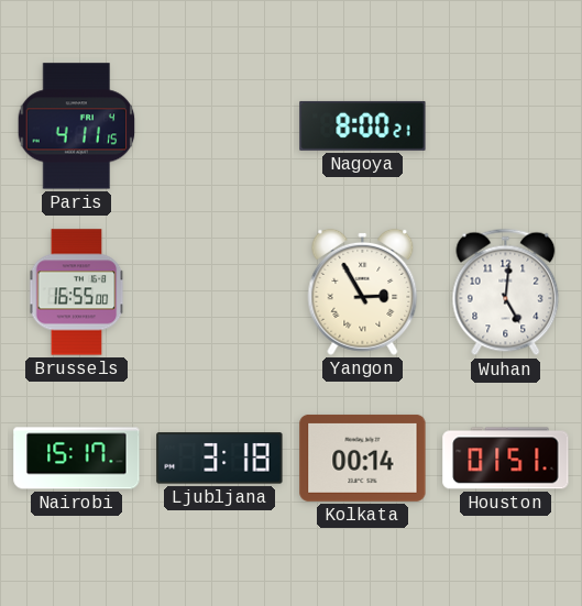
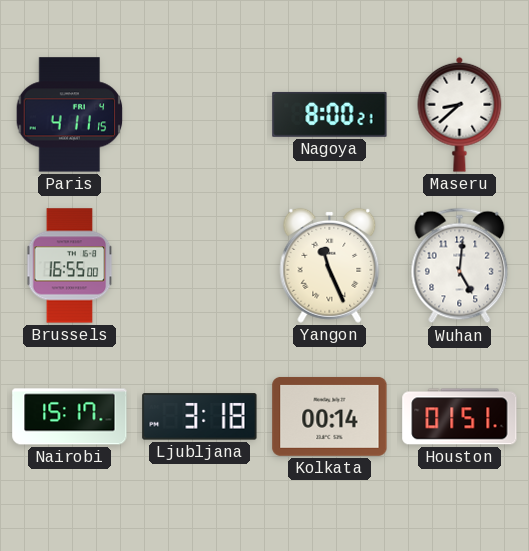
Maseru: none -> 8:38 (460, 114)
Yangon: 2:55 -> 11:26 (330, 265)
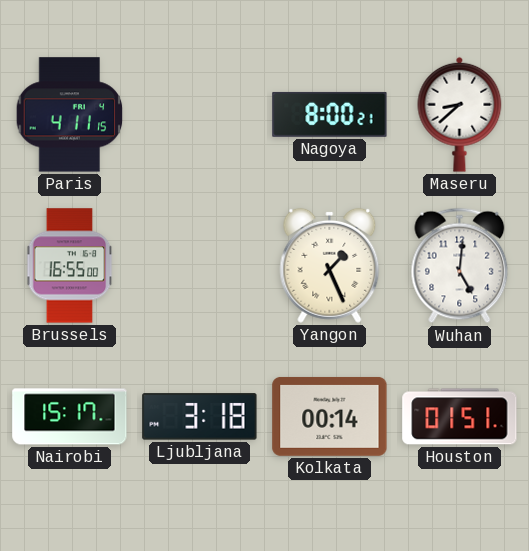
Yangon: 11:26 -> 1:26 (330, 265)
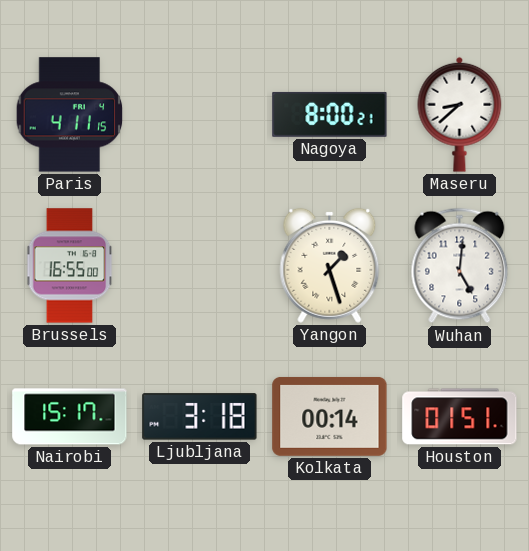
Yangon: 1:26 -> 1:27 (330, 265)
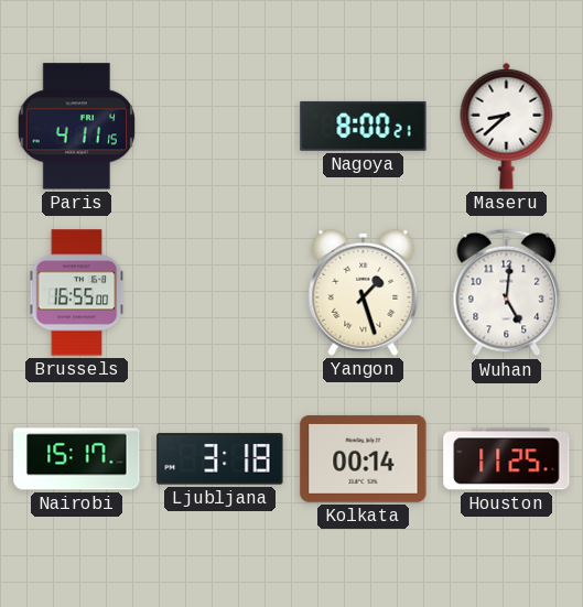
Houston: 01:51 -> 11:25 (507, 459)
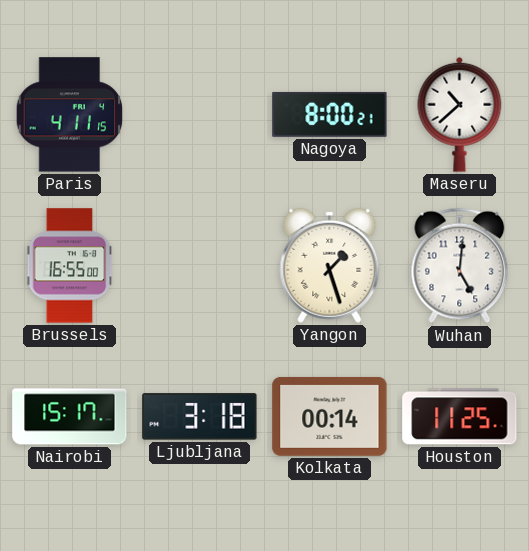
Maseru: 8:38 -> 10:38 (460, 114)
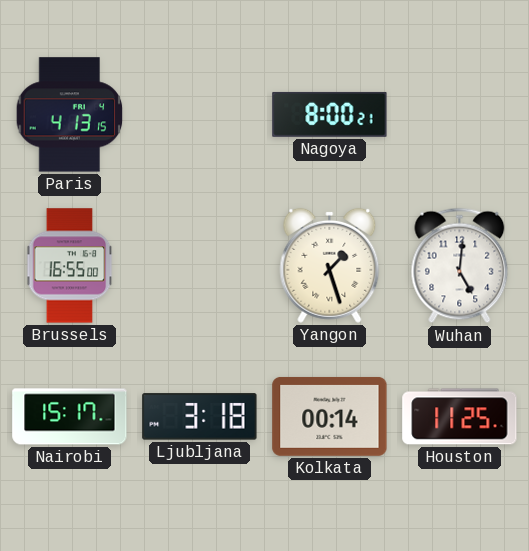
Paris: 4:11 -> 4:13 (70, 115)
Maseru: 10:38 -> none (460, 114)
